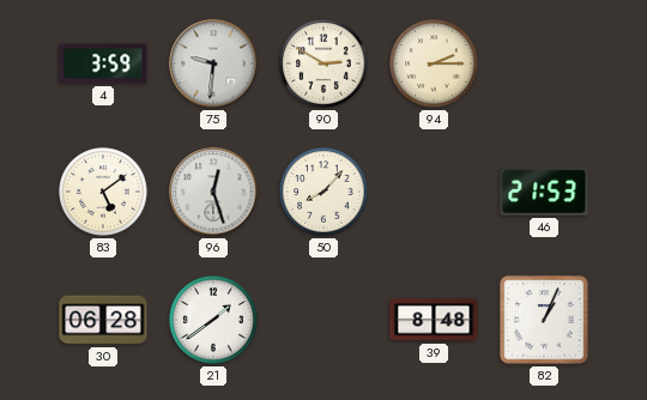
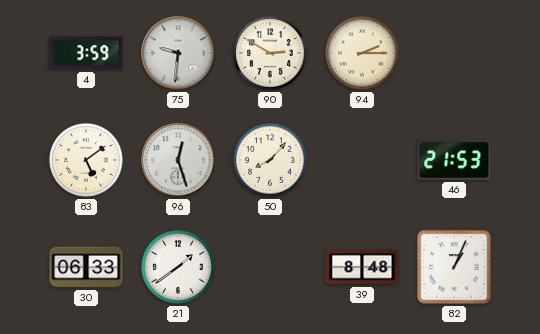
30: 06:28 -> 06:33 (86, 267)
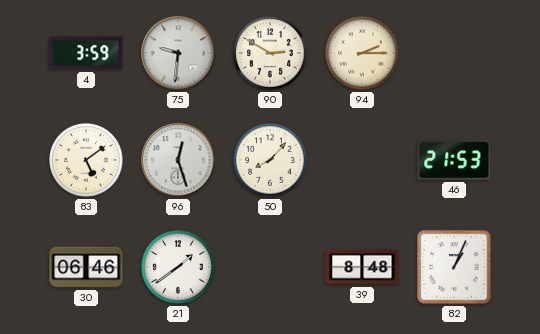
30: 06:33 -> 06:46 (86, 267)
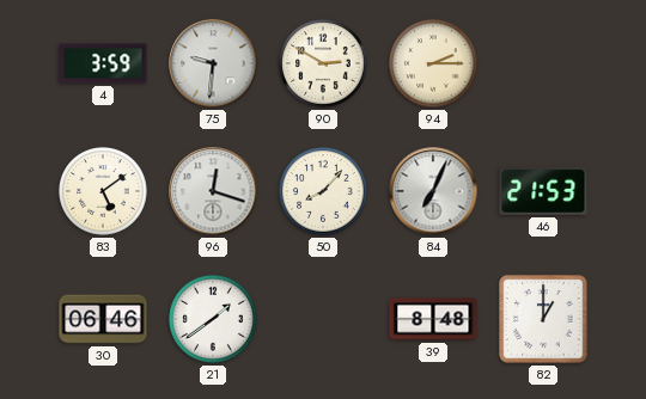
96: 12:27 -> 12:18 (213, 191)
84: none -> 7:04 (433, 191)
82: 1:04 -> 1:00 (543, 319)
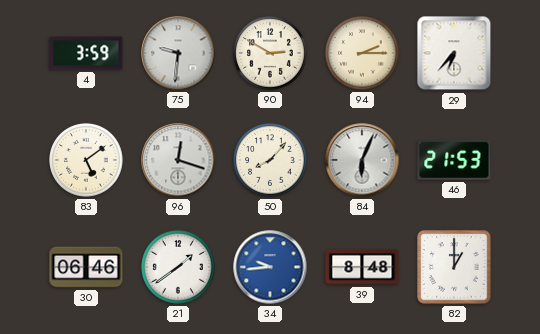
29: none -> 6:37 (454, 53)
84: 7:04 -> 6:04 (362, 160)
34: none -> 9:44 (270, 267)
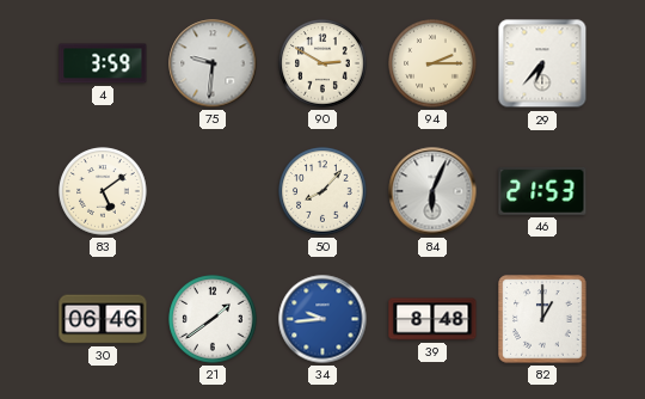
96: 12:18 -> none (178, 160)
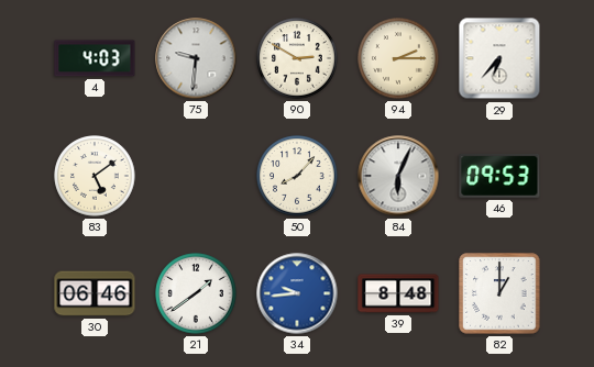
4: 3:59 -> 4:03 (95, 58)
46: 21:53 -> 09:53 (499, 176)
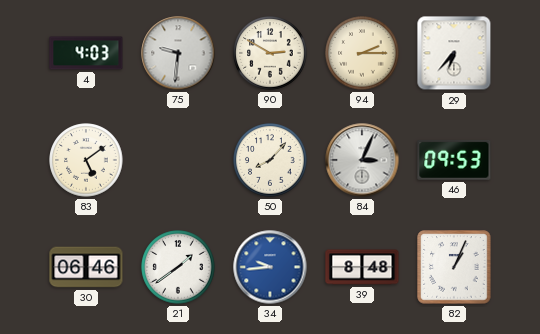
84: 6:04 -> 3:04 (362, 160)
82: 1:00 -> 1:04 (454, 267)
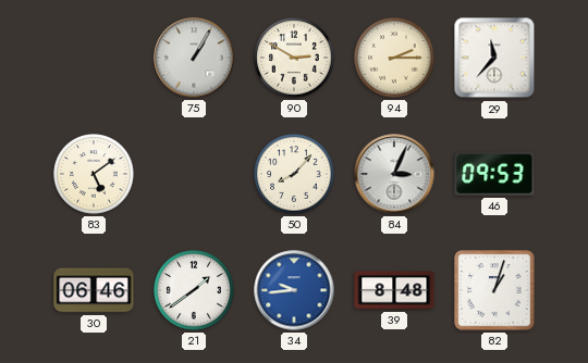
4: 4:03 -> none (86, 53)
75: 9:31 -> 1:05 (194, 58)
29: 6:37 -> 11:37 (494, 58)
82: 1:04 -> 1:03 (494, 290)
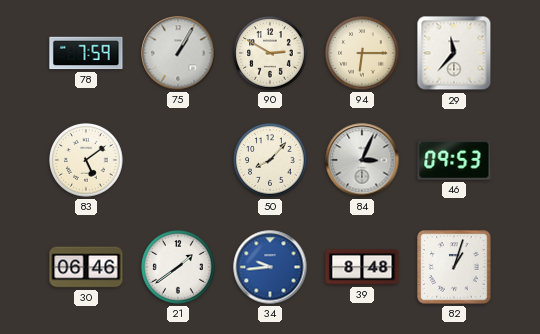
78: none -> 7:59 (86, 53)
94: 2:15 -> 6:15 (362, 53)
